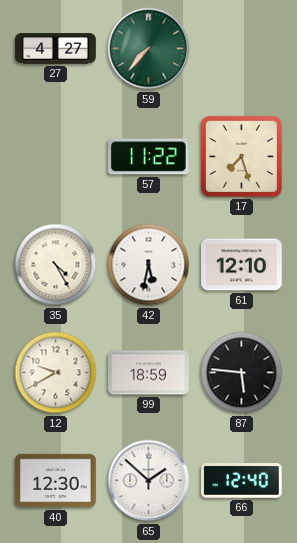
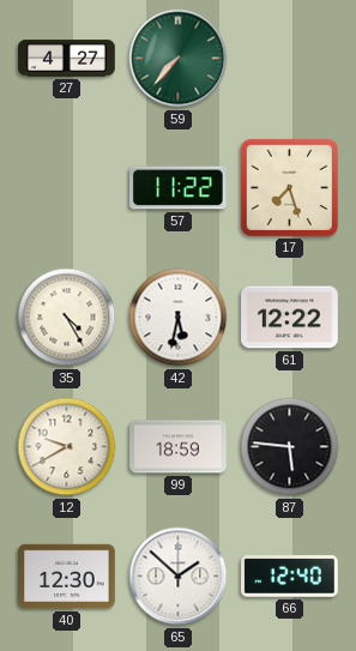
61: 12:10 -> 12:22 (290, 318)
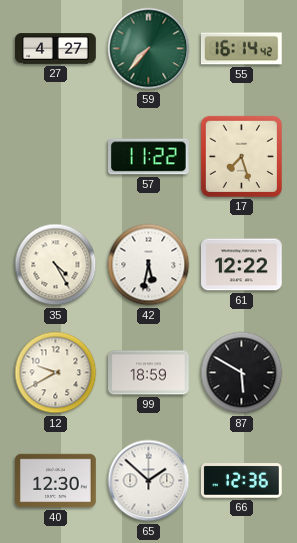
55: none -> 16:14 (242, 49)
87: 5:46 -> 5:50 (242, 373)
66: 12:40 -> 12:36 (242, 481)
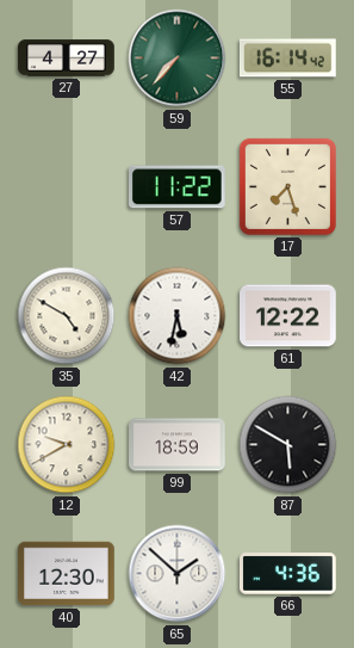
35: 4:25 -> 4:50 (67, 316)
66: 12:36 -> 4:36 (288, 574)
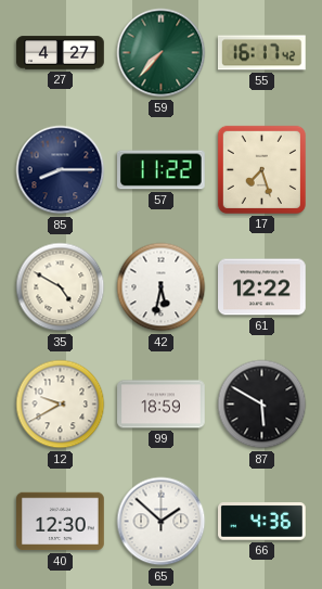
55: 16:14 -> 16:17 (262, 53)
85: none -> 8:15 (61, 170)
